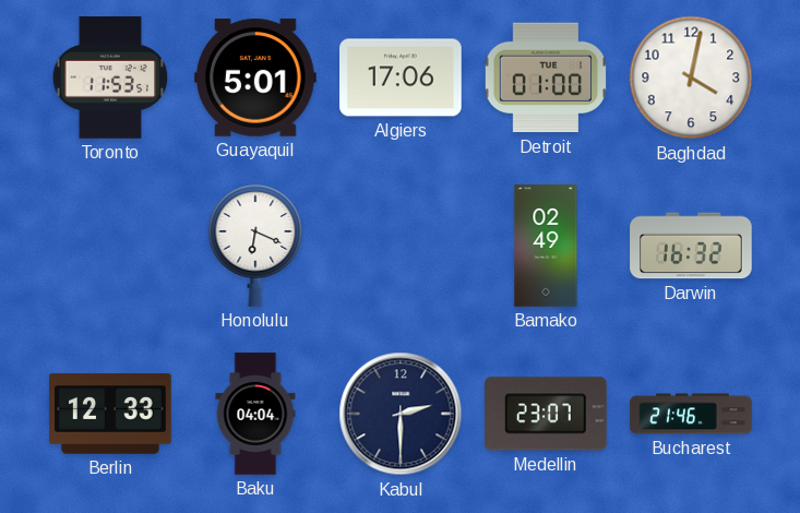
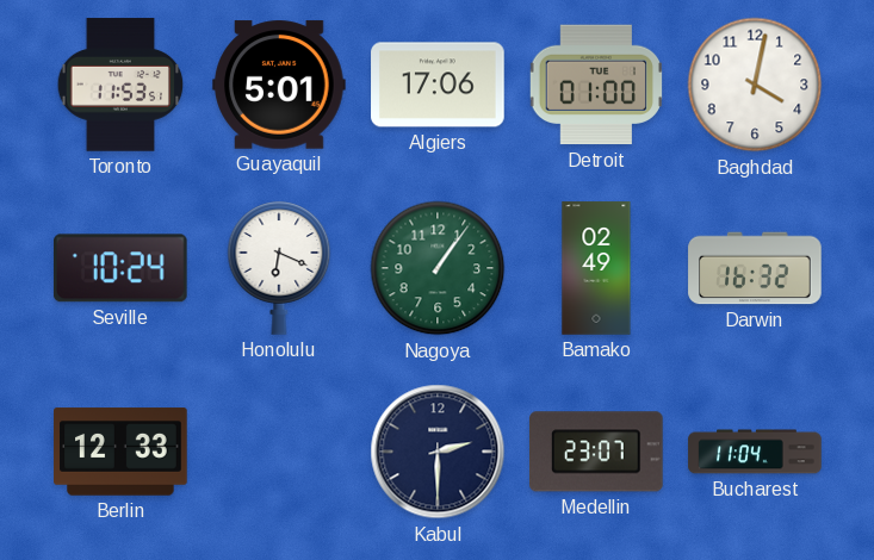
Seville: none -> 10:24 (120, 268)
Nagoya: none -> 1:06 (438, 268)
Baku: 04:04 -> none (255, 414)
Bucharest: 21:46 -> 11:04 (755, 452)
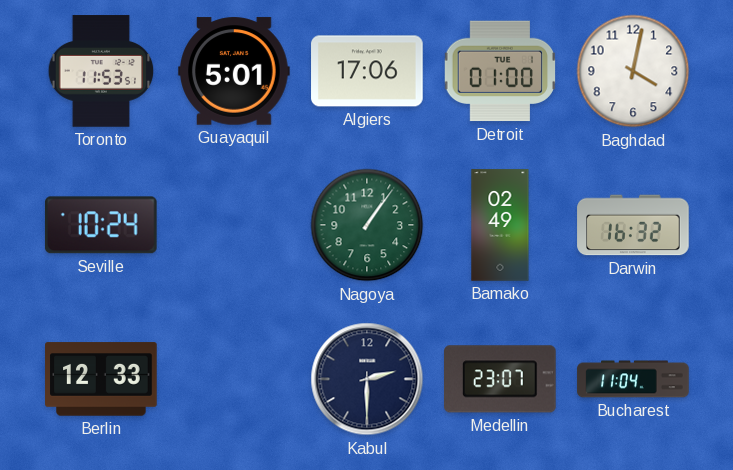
Honolulu: 6:19 -> none (279, 268)
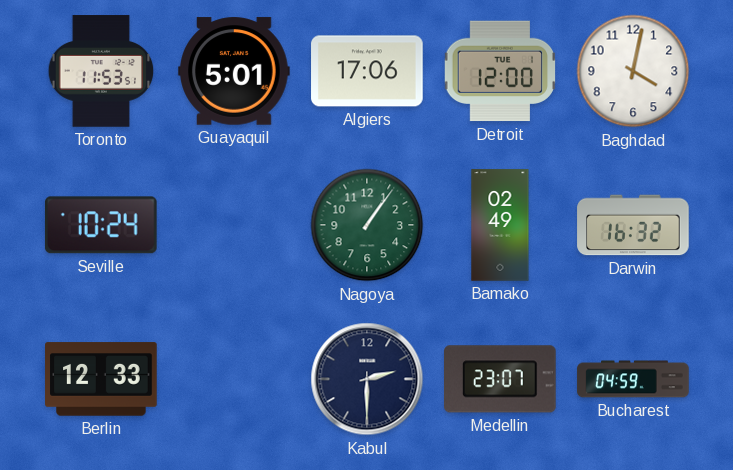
Detroit: 01:00 -> 12:00 (500, 71)
Bucharest: 11:04 -> 04:59 (633, 379)
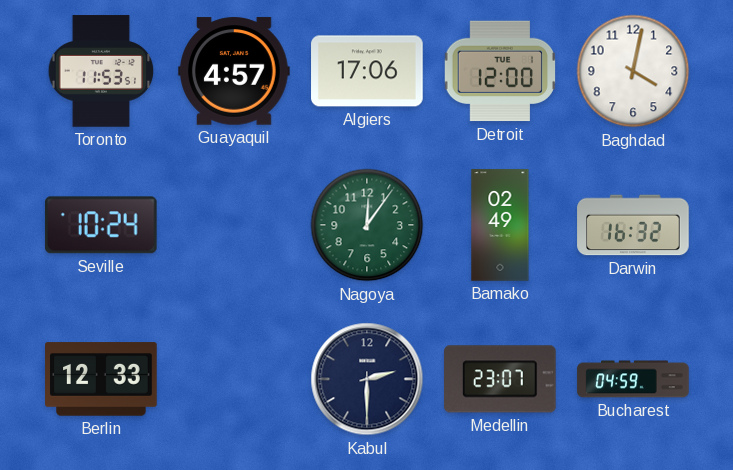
Guayaquil: 5:01 -> 4:57 (234, 71)
Nagoya: 1:06 -> 12:06 (367, 225)
